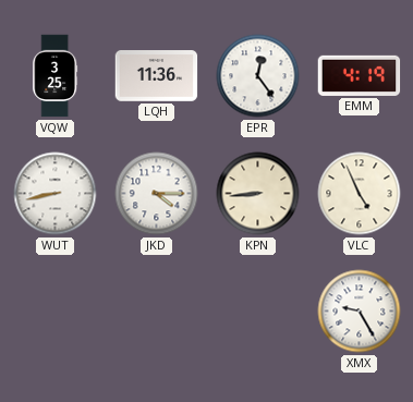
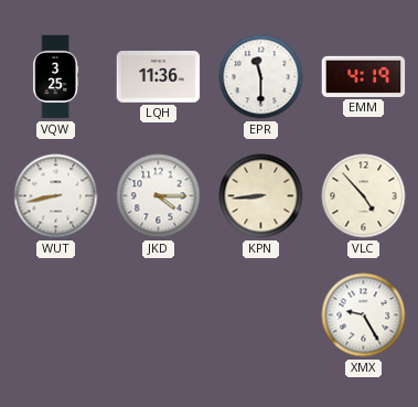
EPR: 12:24 -> 11:30 (261, 77)
VLC: 4:56 -> 4:53 (364, 196)
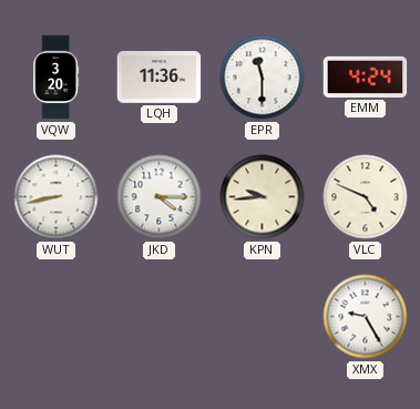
VQW: 3:25 -> 3:20 (57, 78)
EMM: 4:19 -> 4:24 (366, 76)
KPN: 8:44 -> 9:44 (263, 197)
VLC: 4:53 -> 4:49 (366, 197)
